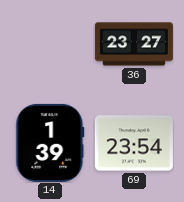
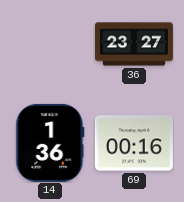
14: 1:39 -> 1:36 (50, 143)
69: 23:54 -> 00:16 (134, 143)
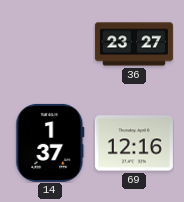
14: 1:36 -> 1:37 (50, 143)
69: 00:16 -> 12:16 (134, 143)
